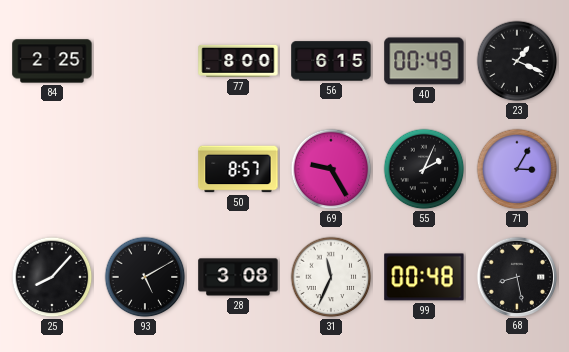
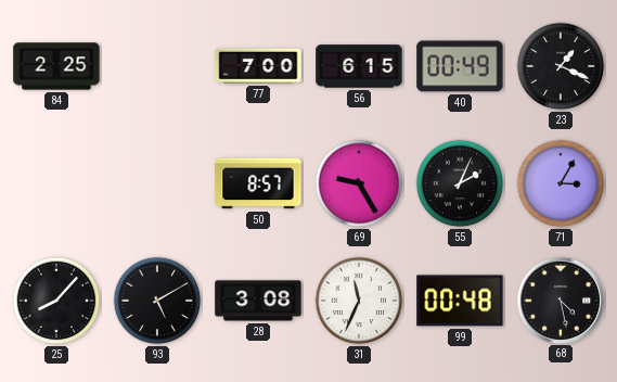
77: 8:00 -> 7:00 (258, 66)
68: 8:28 -> 4:28 (560, 300)
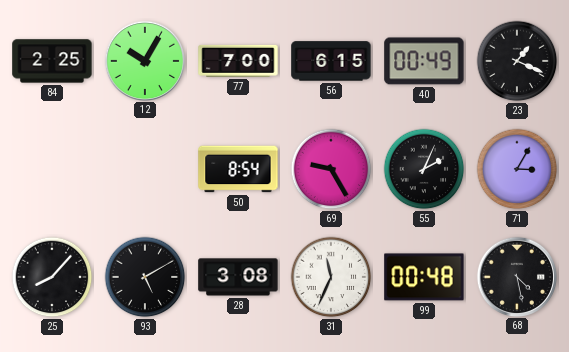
12: none -> 10:05 (144, 60)
50: 8:57 -> 8:54 (238, 169)
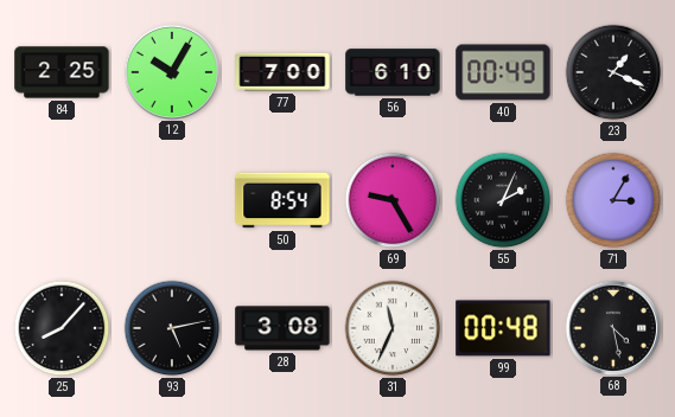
56: 6:15 -> 6:10 (393, 72)
93: 5:10 -> 5:13 (172, 328)
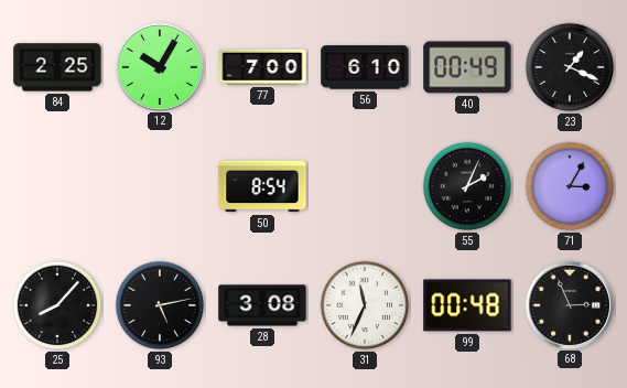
69: 9:25 -> none (393, 200)
68: 4:28 -> 2:56 (569, 304)
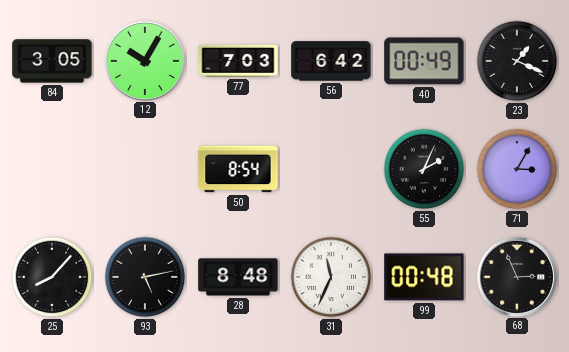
84: 2:25 -> 3:05 (52, 61)
77: 7:00 -> 7:03 (238, 61)
56: 6:10 -> 6:42 (331, 61)
28: 3:08 -> 8:48 (238, 277)
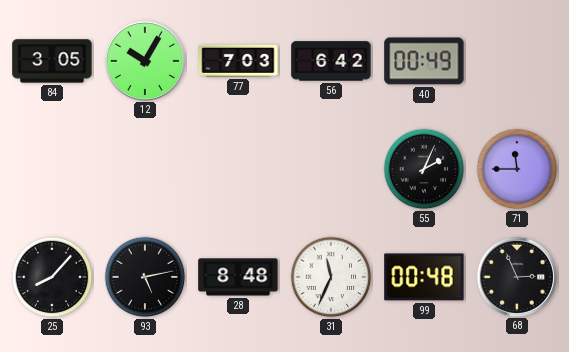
23: 1:19 -> none (517, 61)
50: 8:54 -> none (238, 169)
71: 3:05 -> 11:45 (517, 169)
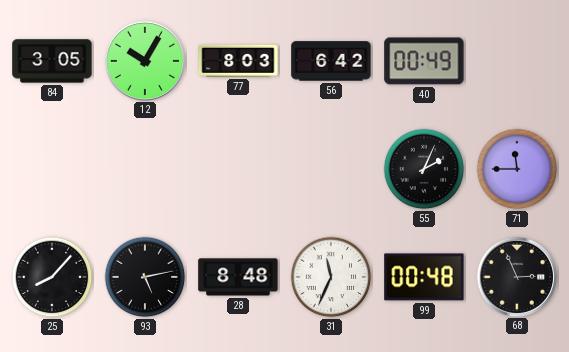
77: 7:03 -> 8:03 (238, 61)
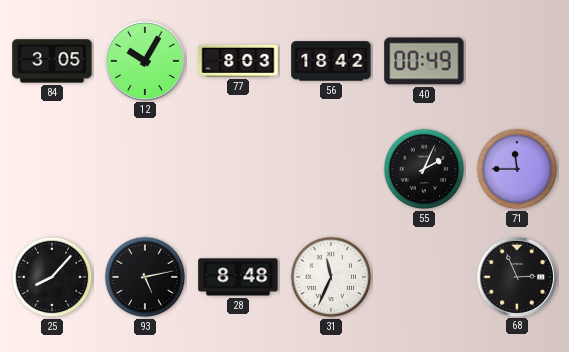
56: 6:42 -> 18:42 (331, 61)
99: 00:48 -> none (424, 277)
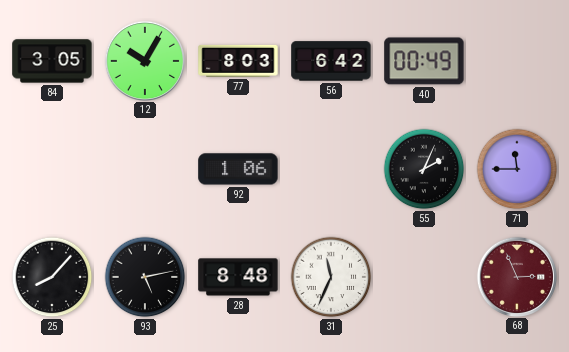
56: 18:42 -> 6:42 (331, 61)
92: none -> 1:06 (238, 169)
68 dial: black -> burgundy (516, 276)
